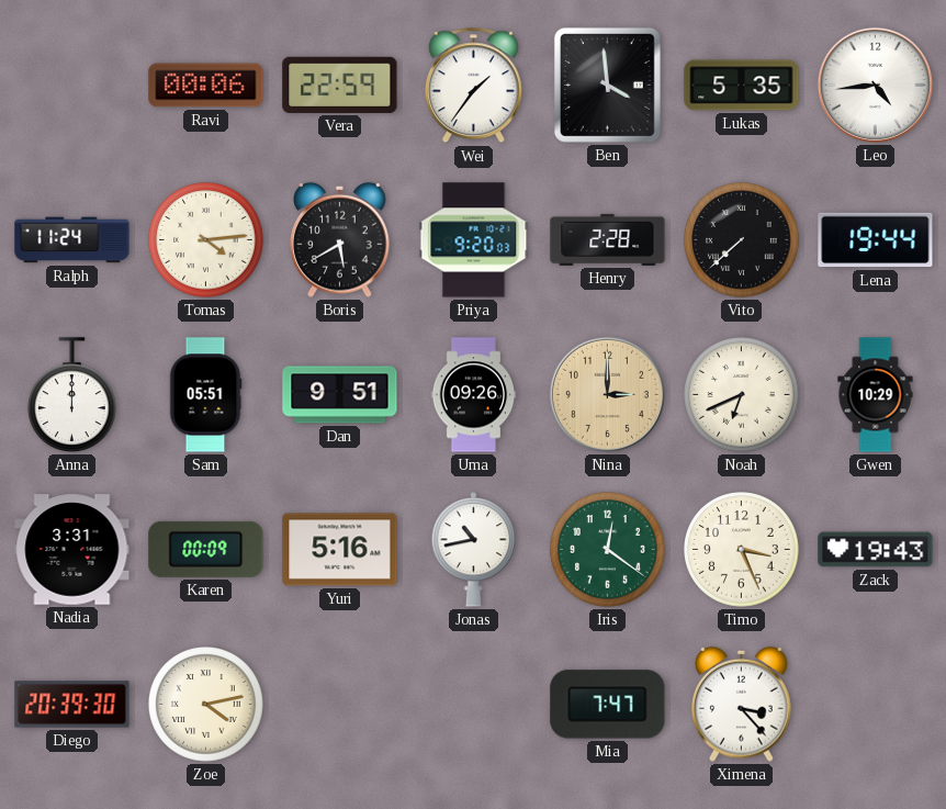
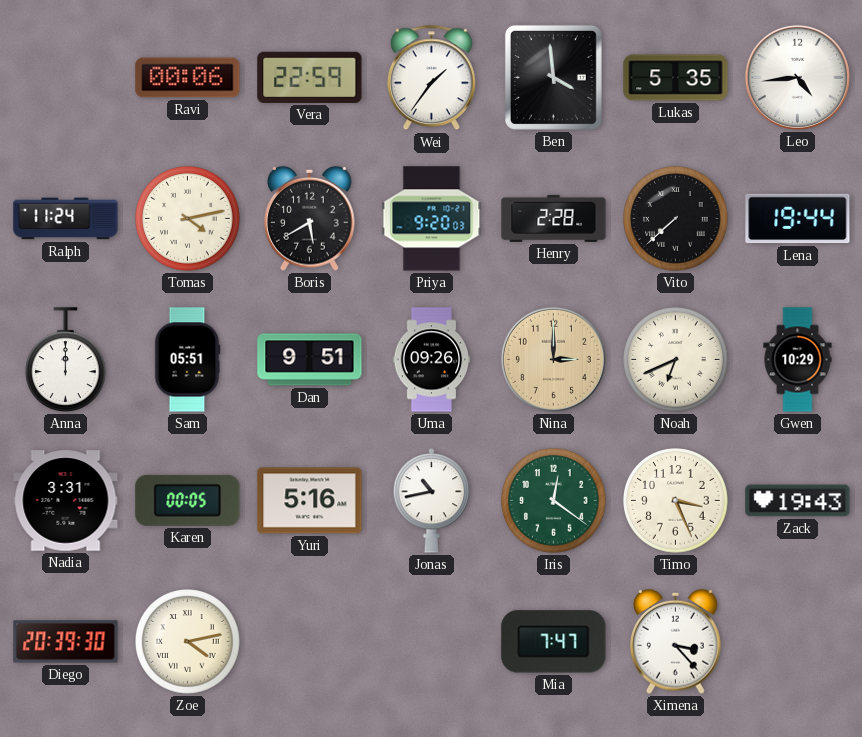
Tomas: 4:14 -> 4:13 (188, 219)
Karen: 00:09 -> 00:05 (188, 500)
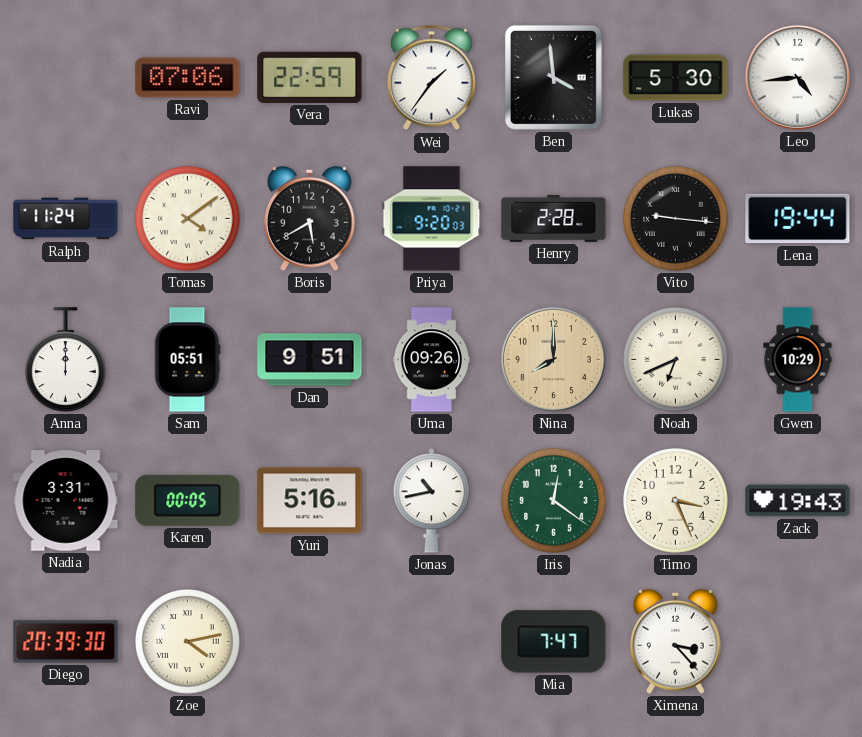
Ravi: 00:06 -> 07:06 (188, 78)
Lukas: 5:35 -> 5:30 (676, 78)
Tomas: 4:13 -> 4:09 (188, 219)
Vito: 7:38 -> 9:16 (676, 219)
Nina: 3:00 -> 8:00 (553, 359)
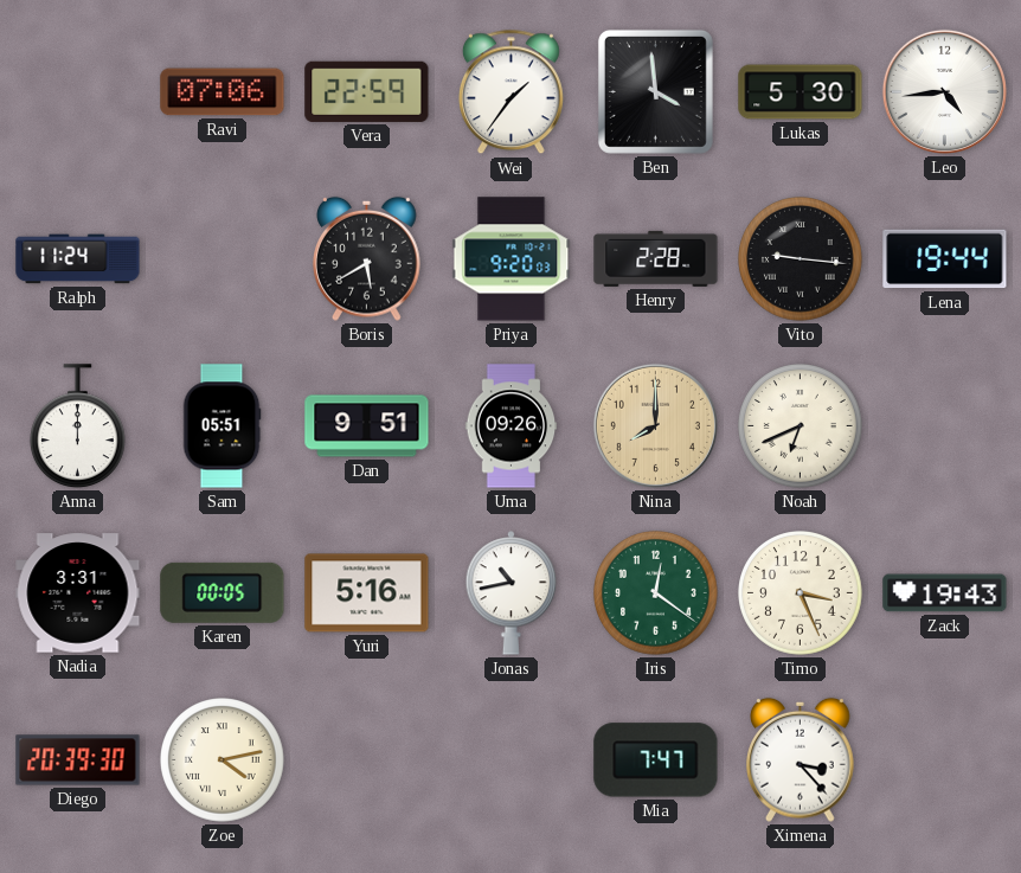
Tomas: 4:09 -> none (188, 219)
Gwen: 10:29 -> none (798, 360)
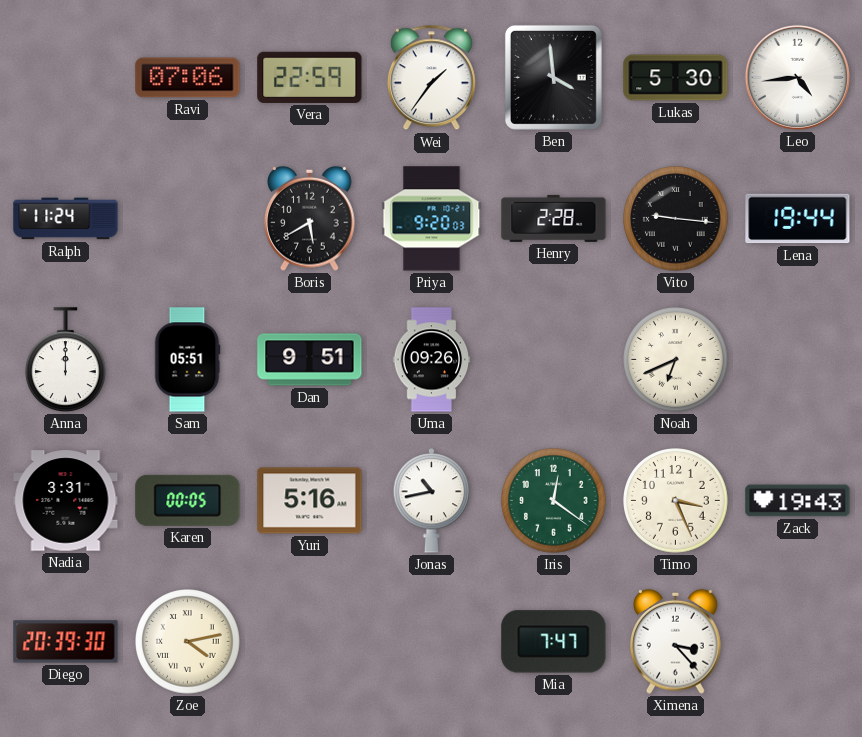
Nina: 8:00 -> none (655, 425)
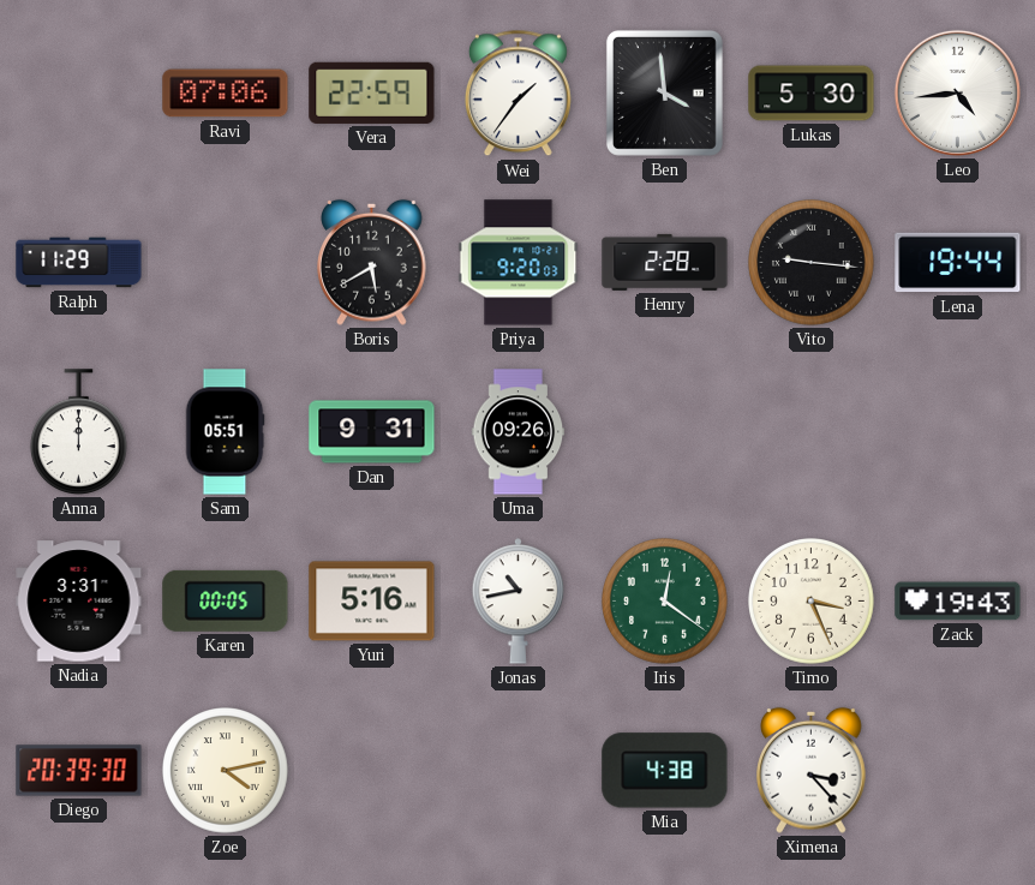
Ralph: 11:24 -> 11:29 (79, 263)
Dan: 9:51 -> 9:31 (372, 432)
Noah: 6:41 -> none (676, 360)
Mia: 7:47 -> 4:38 (665, 771)
